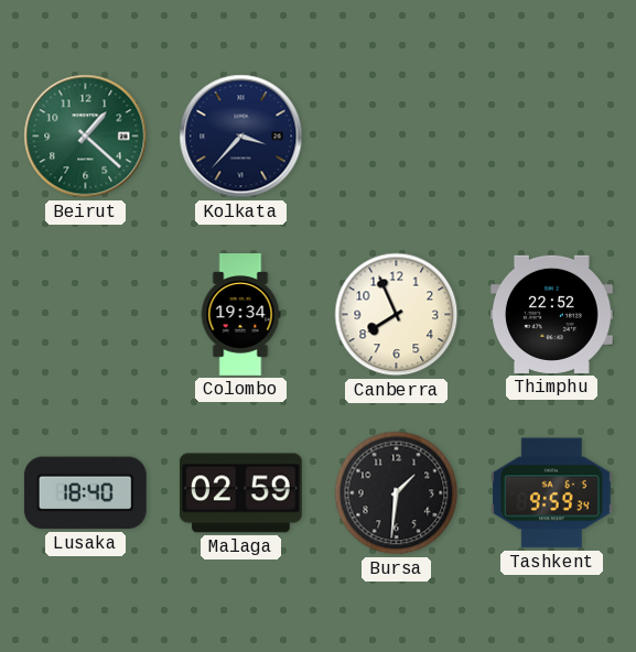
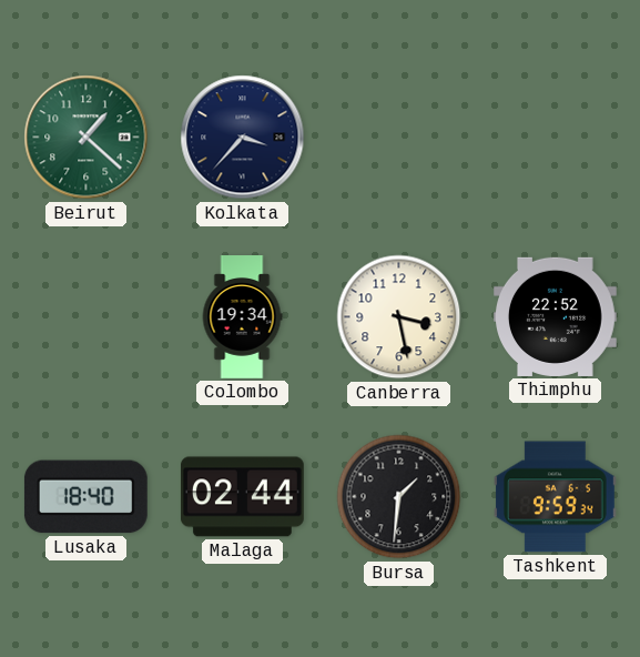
Canberra: 7:56 -> 3:28 (399, 317)
Malaga: 02:59 -> 02:44 (242, 497)
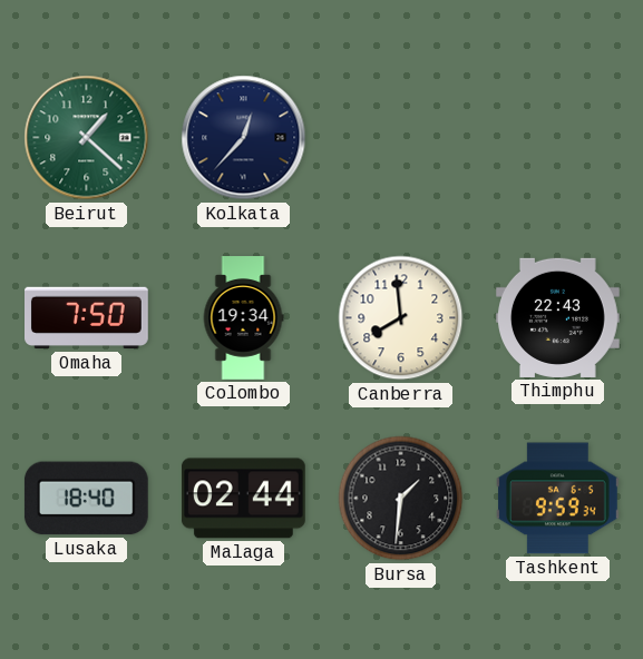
Kolkata: 3:37 -> 12:37 (244, 138)
Omaha: none -> 7:50 (87, 318)
Canberra: 3:28 -> 7:59 (401, 318)
Thimphu: 22:52 -> 22:43 (558, 317)
